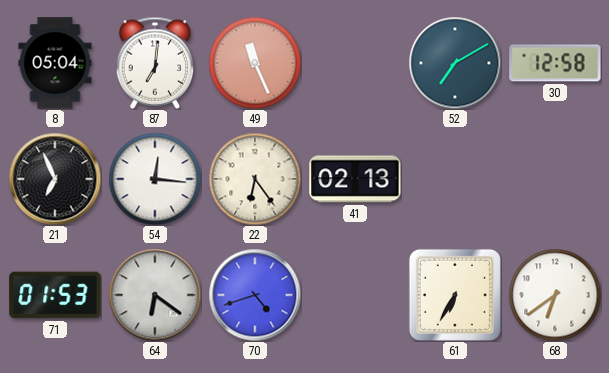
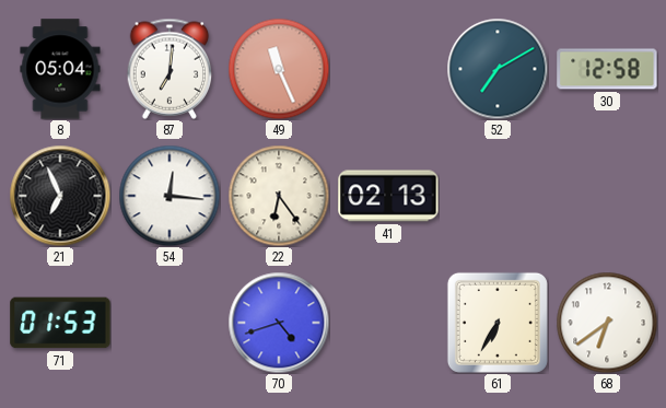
64: 6:21 -> none (155, 295)
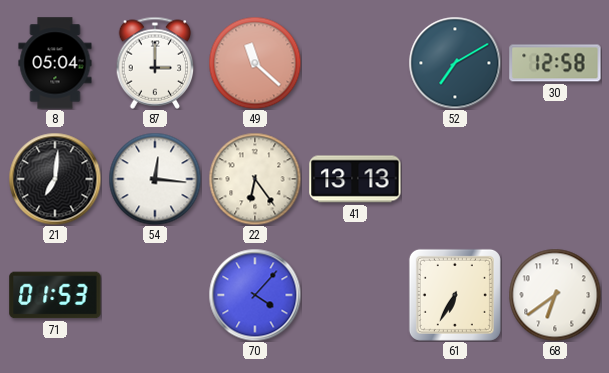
87: 7:01 -> 3:00 (155, 63)
49: 11:26 -> 11:22 (255, 63)
21: 6:56 -> 7:01 (55, 179)
41: 02:13 -> 13:13 (355, 179)
70: 4:42 -> 4:07 (255, 295)
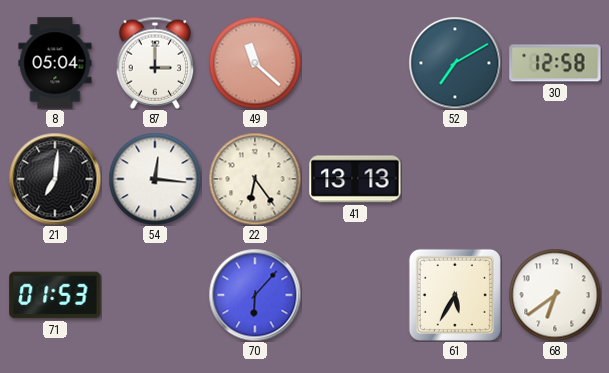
70: 4:07 -> 6:07 (255, 295)
61: 6:35 -> 5:35 (455, 295)
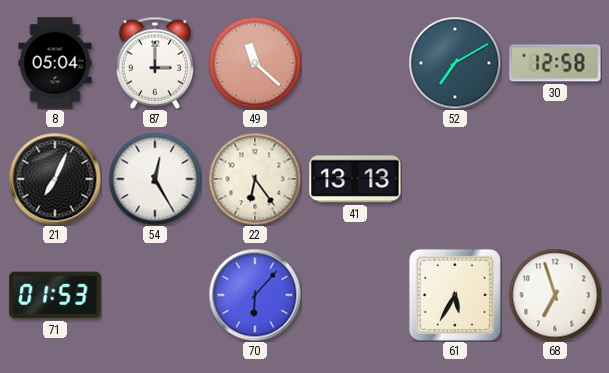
21: 7:01 -> 7:04 (55, 179)
54: 12:16 -> 12:25 (155, 179)
68: 6:39 -> 6:57 (555, 295)
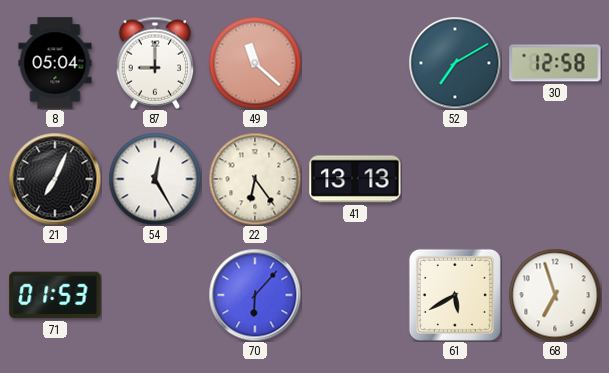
87: 3:00 -> 9:00 (155, 63)
61: 5:35 -> 5:40 (455, 295)
